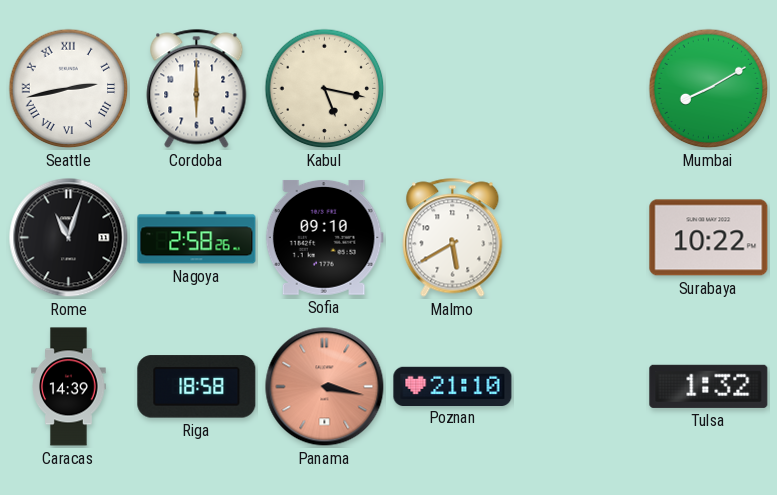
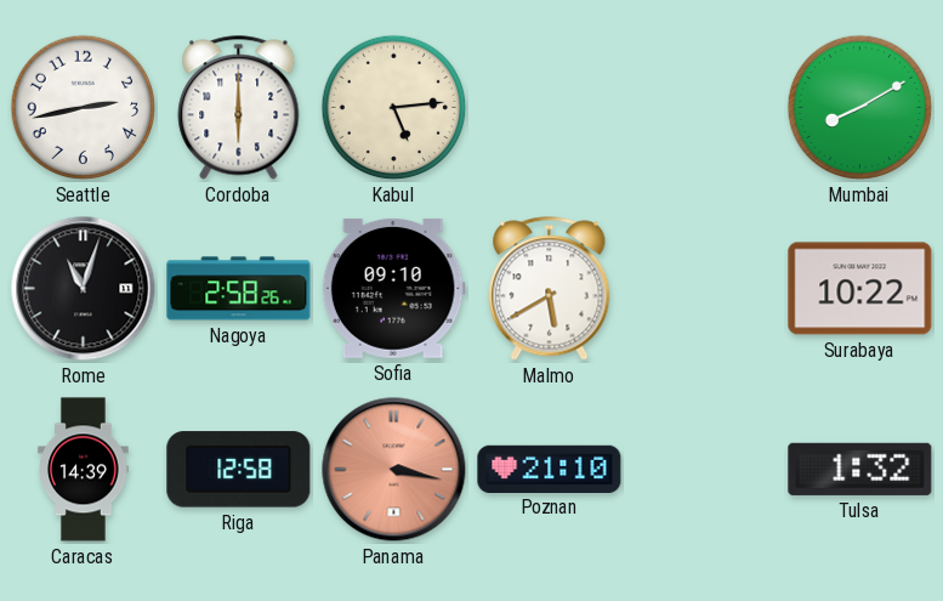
Seattle numerals: Roman -> Arabic (84, 108)
Kabul: 5:17 -> 5:14 (394, 108)
Riga: 18:58 -> 12:58 (239, 470)
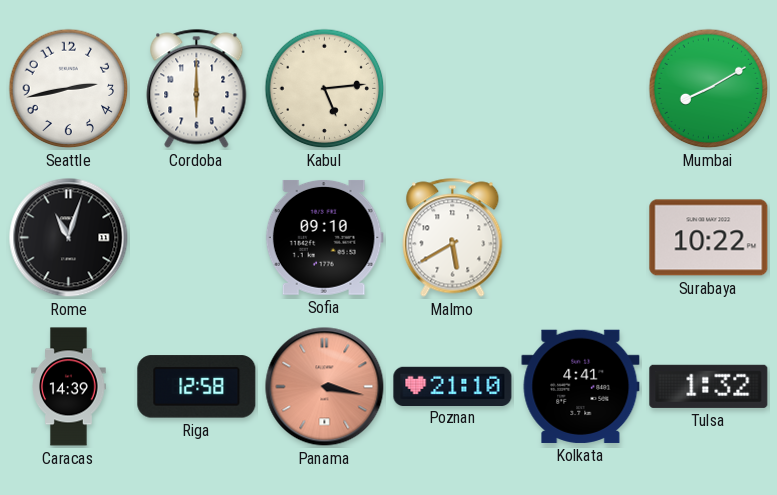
Nagoya: 2:58 -> none (239, 289)
Kolkata: none -> 4:41 (581, 386)
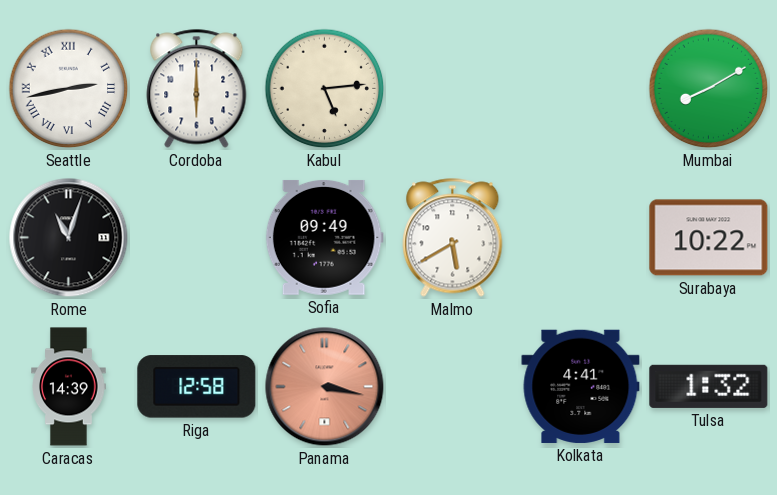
Seattle numerals: Arabic -> Roman (69, 89)
Sofia: 09:10 -> 09:49 (324, 237)
Poznan: 21:10 -> none (453, 386)
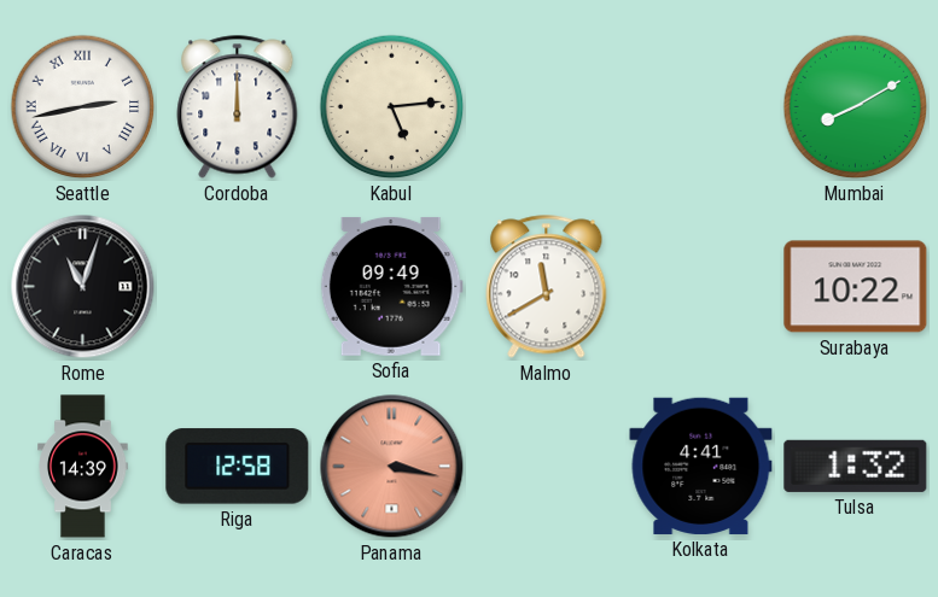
Cordoba: 6:00 -> 12:00 (238, 107)
Malmo: 5:40 -> 11:40 (547, 287)
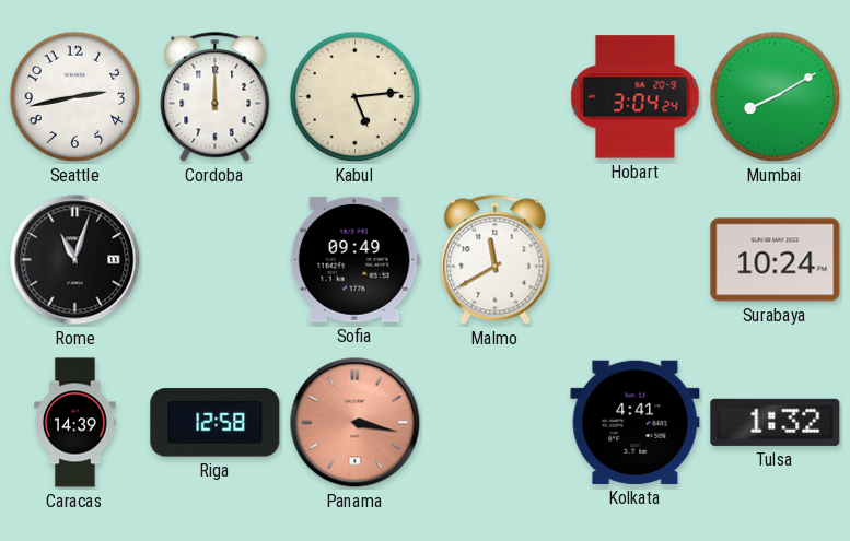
Seattle numerals: Roman -> Arabic (75, 97)
Hobart: none -> 3:04 (636, 97)
Surabaya: 10:22 -> 10:24 (776, 260)
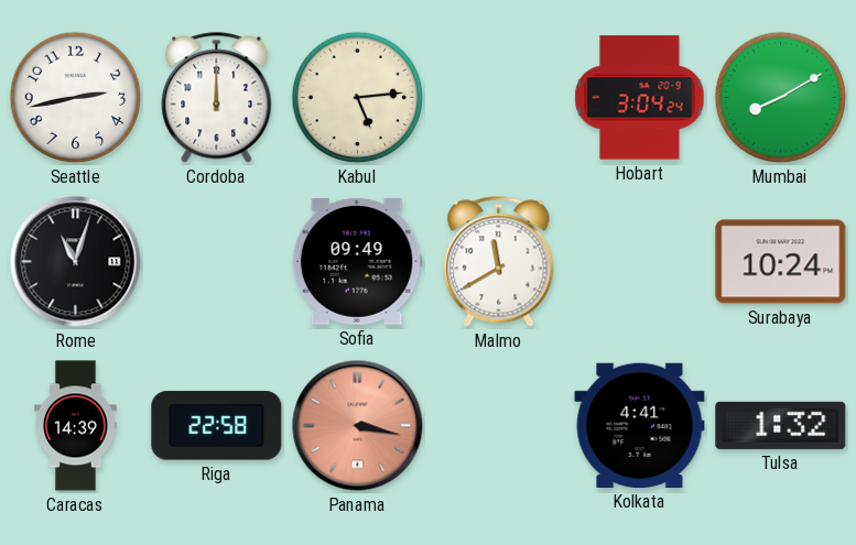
Riga: 12:58 -> 22:58 (217, 426)
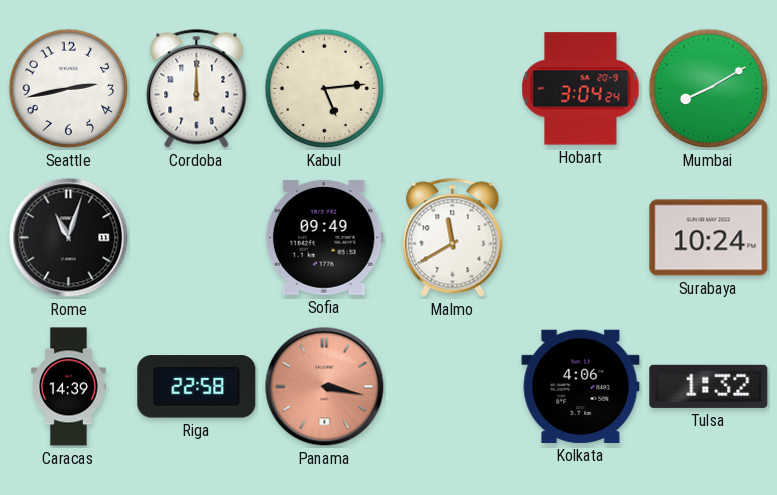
Kolkata: 4:41 -> 4:06 (581, 386)
